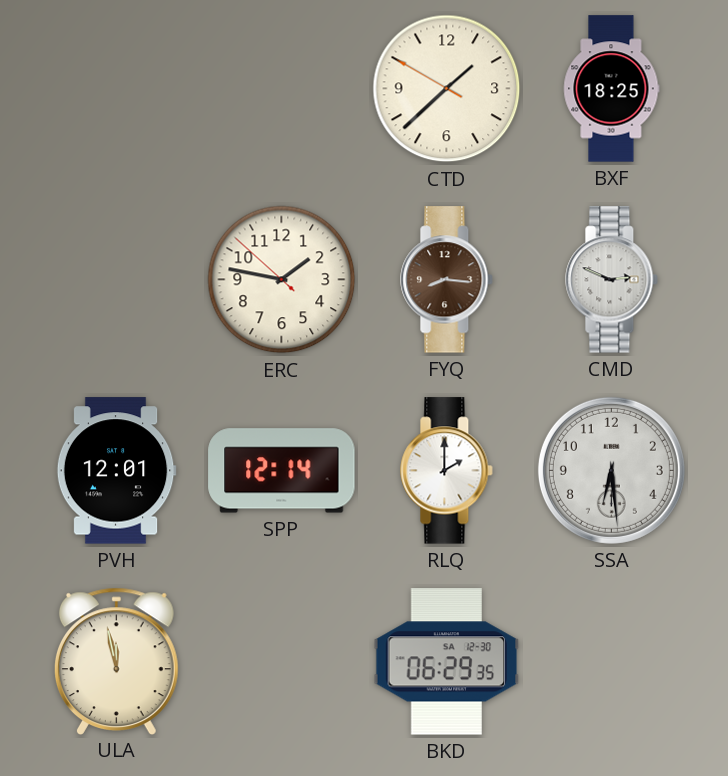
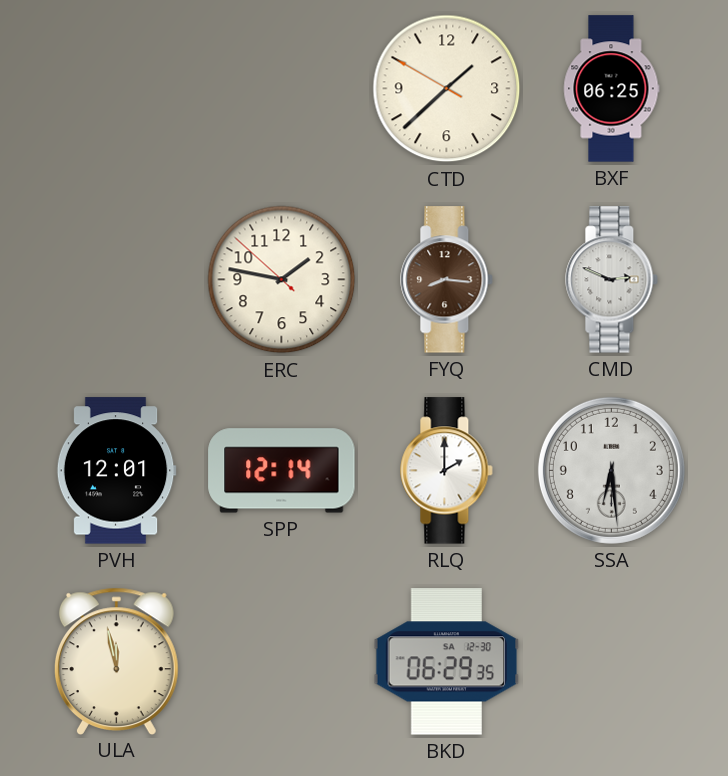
BXF: 18:25 -> 06:25 (612, 89)
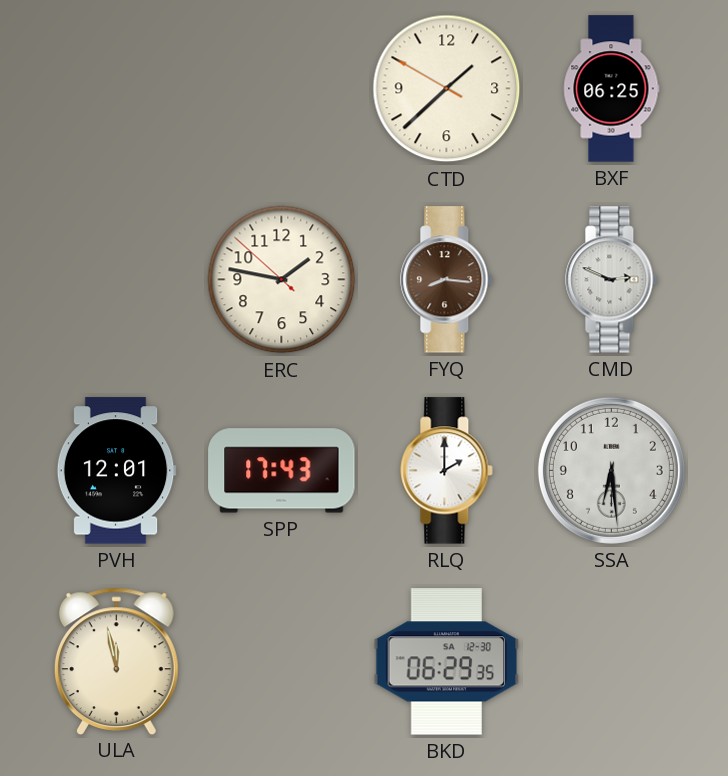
SPP: 12:14 -> 17:43 (282, 471)
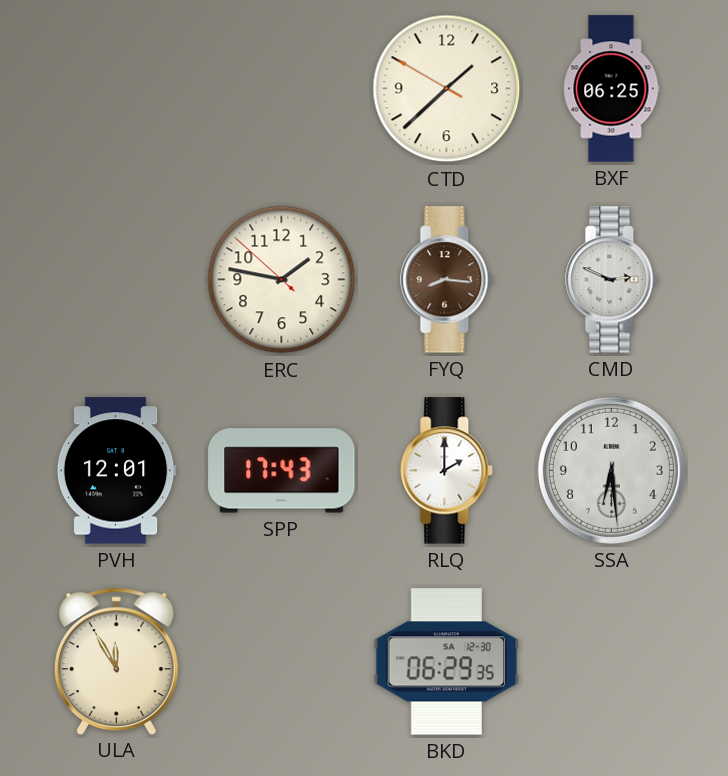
ULA: 11:58 -> 11:55 (116, 661)
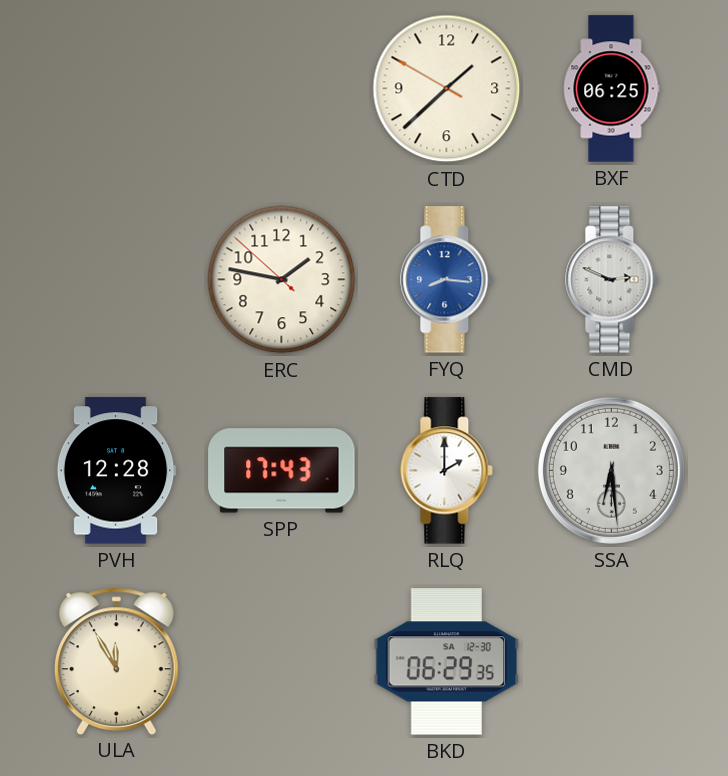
FYQ dial: brown -> blue (447, 280)
PVH: 12:01 -> 12:28 (116, 471)
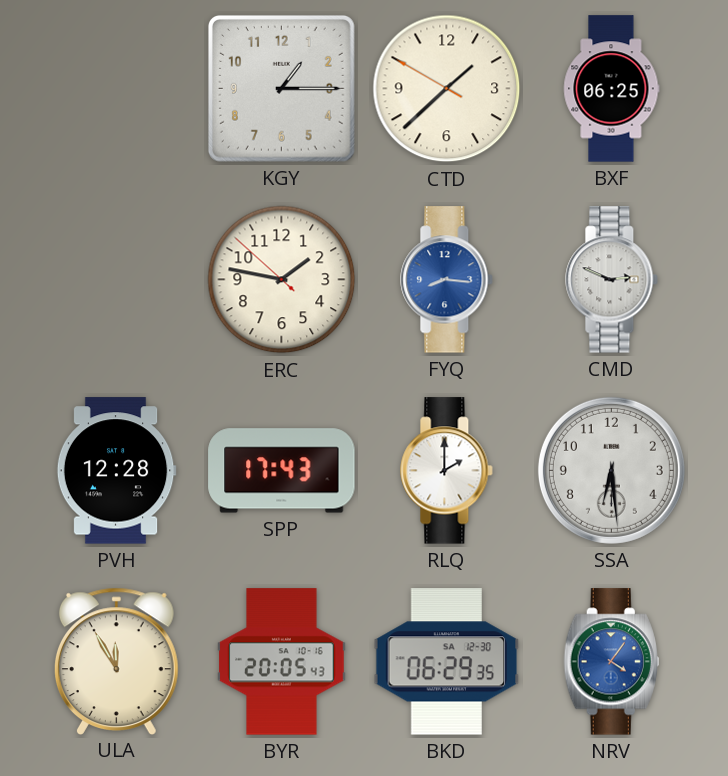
KGY: none -> 1:15 (281, 88)
BYR: none -> 20:05 (282, 662)
NRV: none -> 4:06 (611, 662)
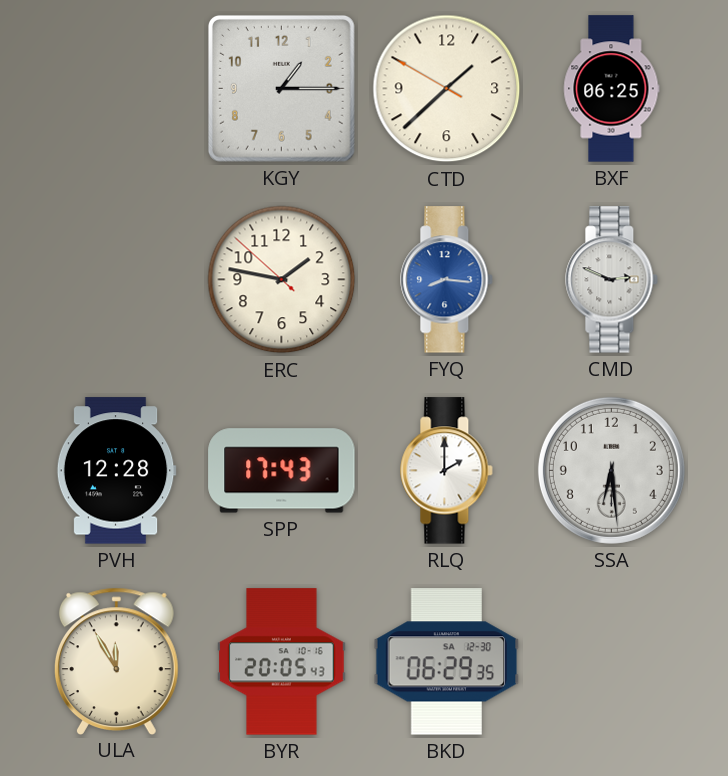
NRV: 4:06 -> none (611, 662)
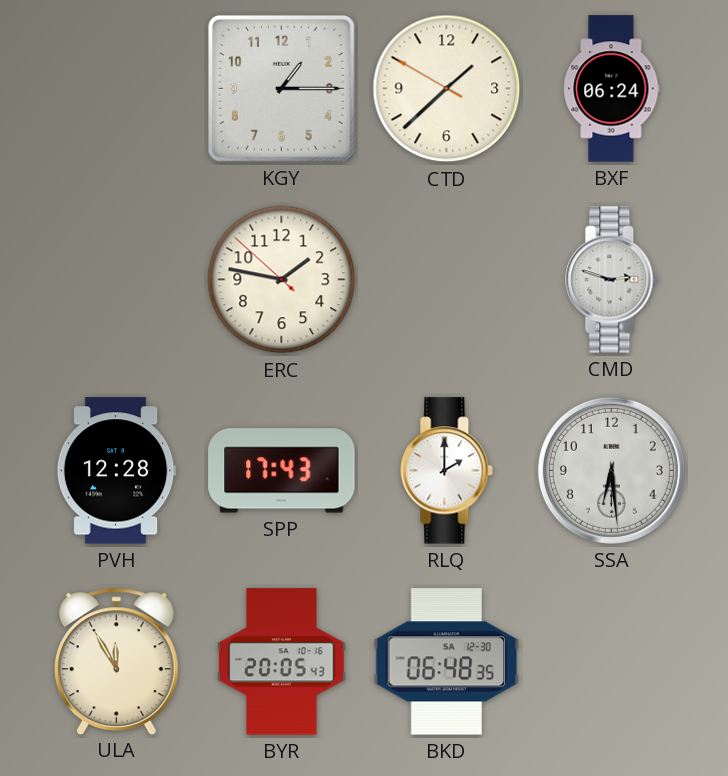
BXF: 06:25 -> 06:24 (612, 89)
FYQ: 8:16 -> none (447, 280)
CMD: 2:49 -> 2:48 (612, 280)
BKD: 06:29 -> 06:48 (447, 662)
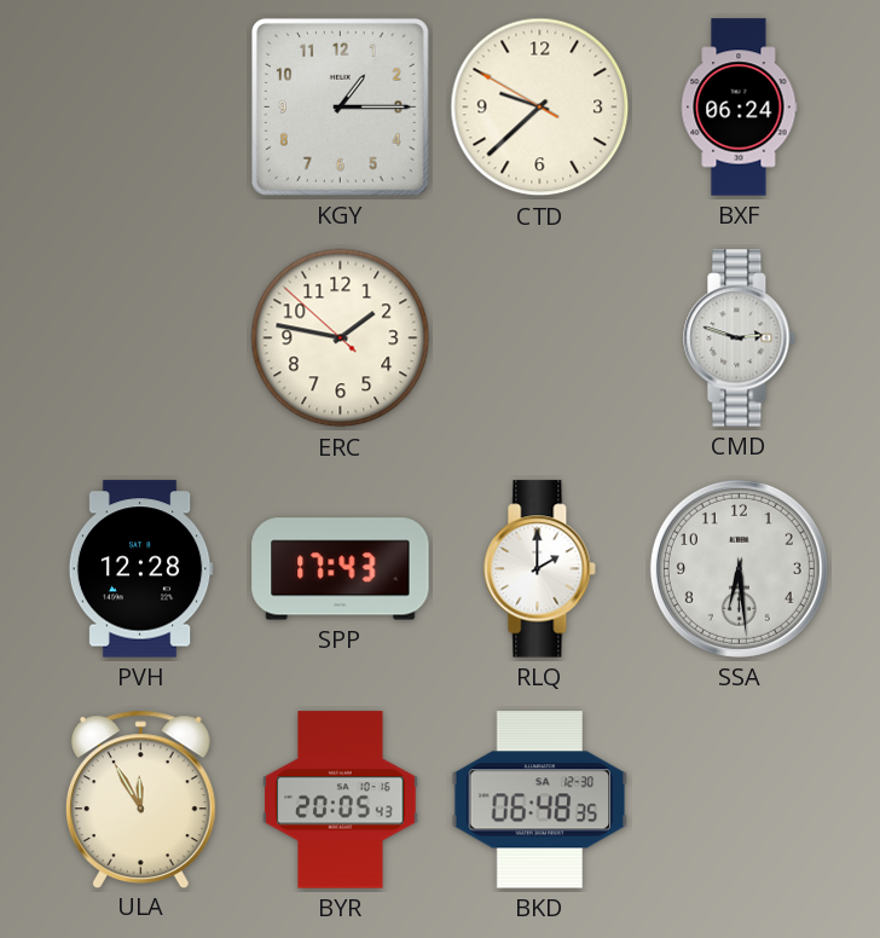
CTD: 1:37 -> 9:37 (540, 108)
